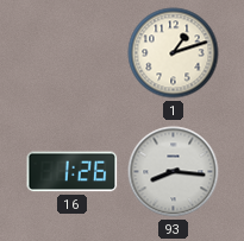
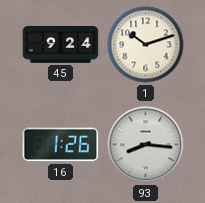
45: none -> 9:24 (61, 45)
1: 1:12 -> 10:12 (146, 45)
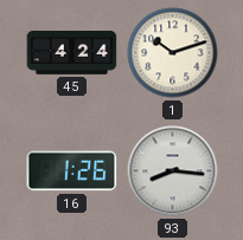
45: 9:24 -> 4:24 (72, 53)
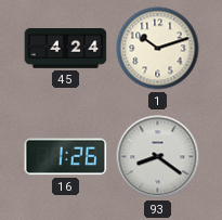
93: 8:16 -> 8:21 (158, 157)
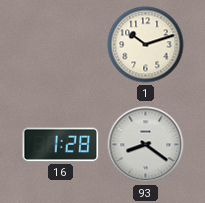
45: 4:24 -> none (66, 49)
16: 1:26 -> 1:28 (61, 145)
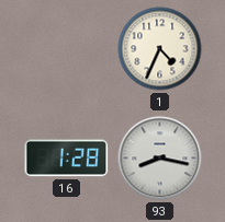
1: 10:12 -> 4:34 (160, 49)
93: 8:21 -> 8:17 (160, 159)
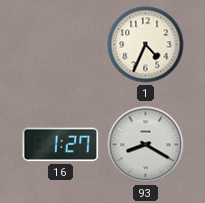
16: 1:28 -> 1:27 (61, 145)
93: 8:17 -> 8:20 (146, 145)
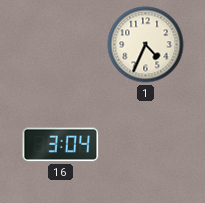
16: 1:27 -> 3:04 (61, 145)
93: 8:20 -> none (146, 145)
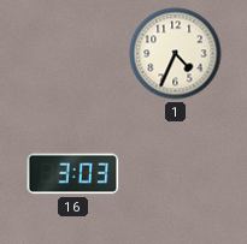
16: 3:04 -> 3:03 (73, 174)
